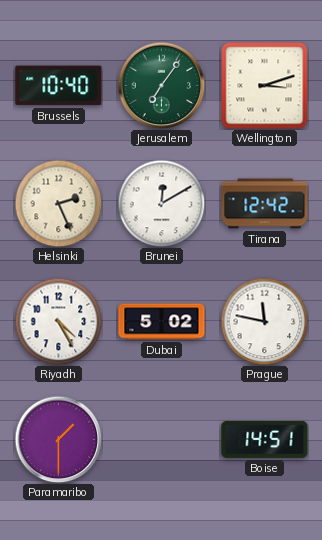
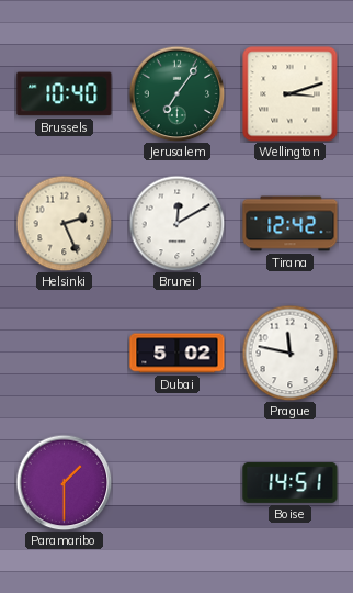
Riyadh: 4:25 -> none (58, 321)
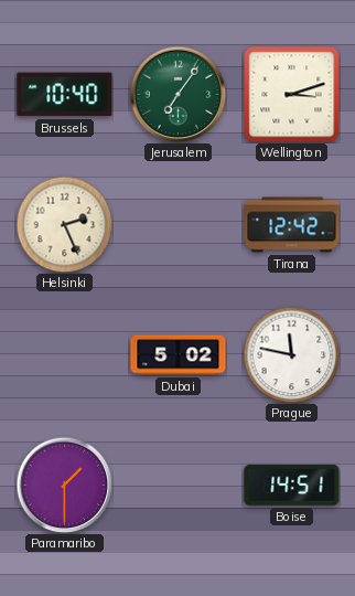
Brunei: 12:10 -> none (176, 223)
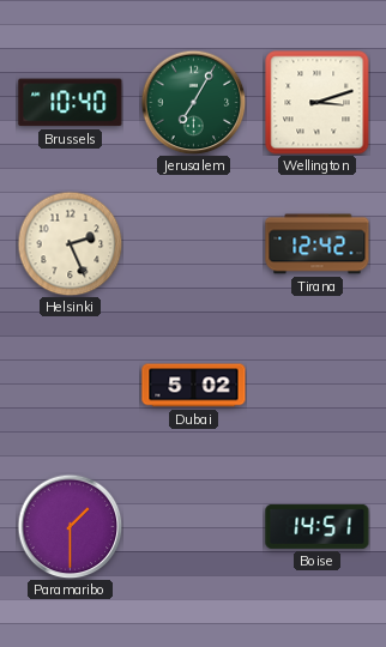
Jerusalem: 7:06 -> 7:05 (193, 102)
Prague: 11:47 -> none (291, 354)
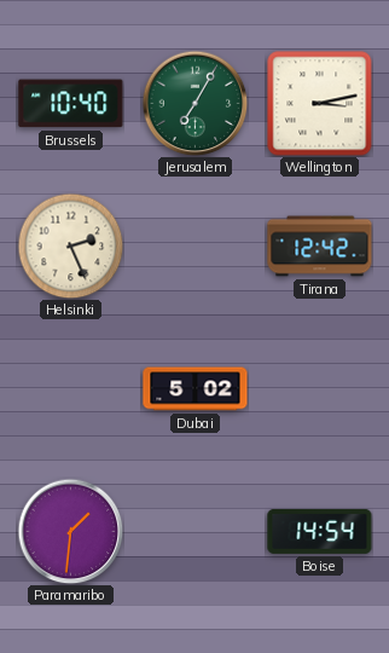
Wellington: 3:12 -> 3:13 (320, 104)
Paramaribo: 1:30 -> 1:31 (70, 531)
Boise: 14:51 -> 14:54 (320, 531)
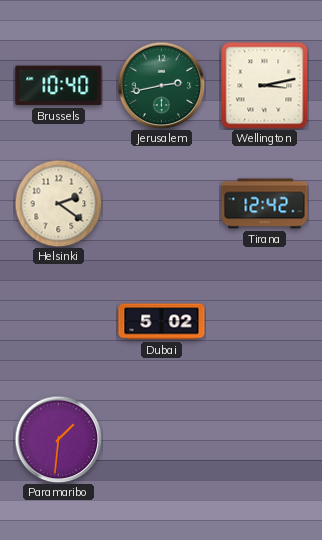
Jerusalem: 7:05 -> 2:43 (161, 85)
Helsinki: 2:26 -> 2:21 (58, 203)
Boise: 14:54 -> none (320, 531)
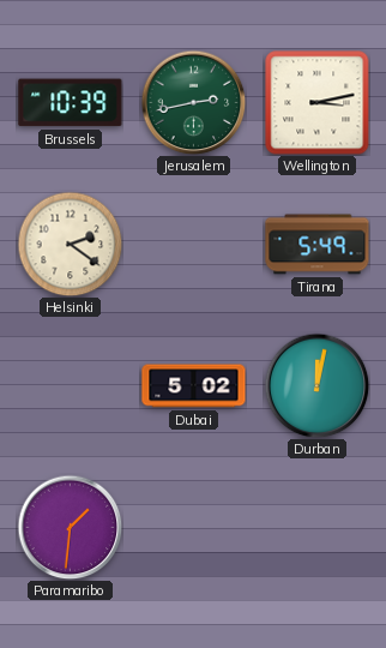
Brussels: 10:40 -> 10:39 (71, 103)
Tirana: 12:42 -> 5:49 (318, 245)
Durban: none -> 12:02 (316, 385)
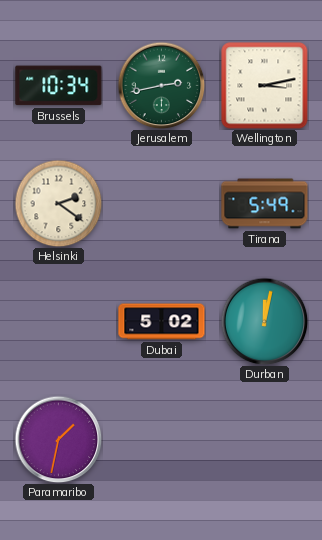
Brussels: 10:39 -> 10:34 (59, 86)
Paramaribo: 1:31 -> 1:32 (58, 439)
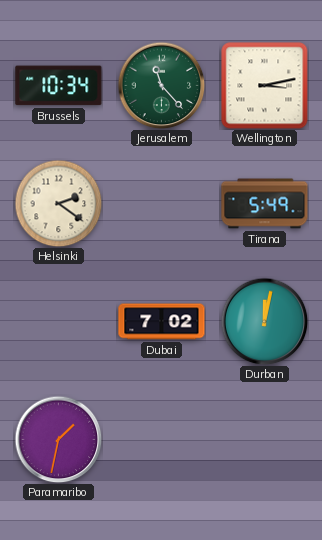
Jerusalem: 2:43 -> 11:23 (161, 85)
Dubai: 5:02 -> 7:02 (162, 322)
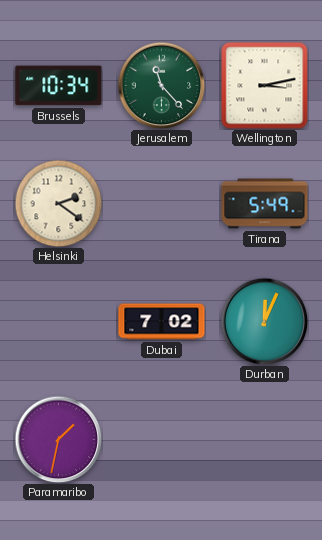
Durban: 12:02 -> 12:04 (264, 321)
